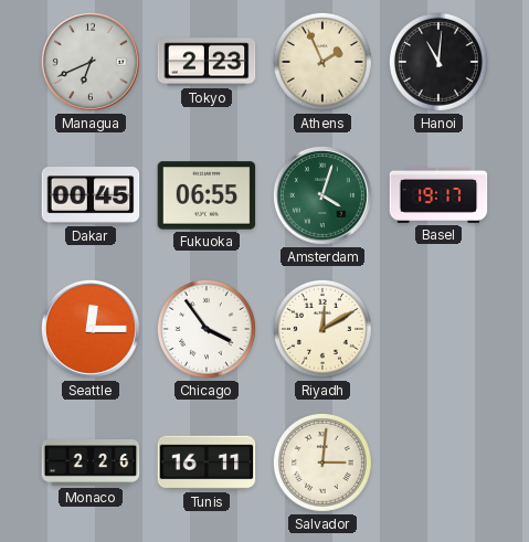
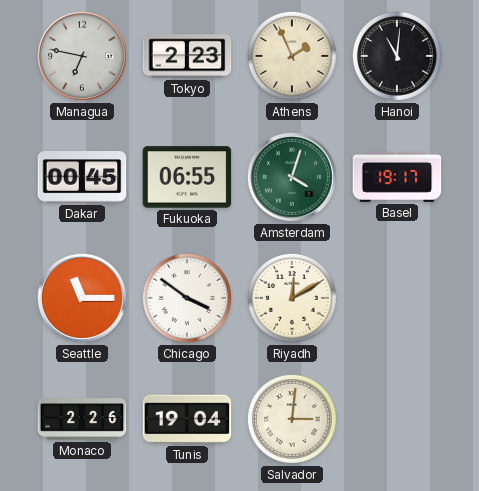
Managua: 6:41 -> 6:47 (82, 56)
Seattle: 12:15 -> 11:15 (82, 298)
Chicago: 3:54 -> 3:51 (187, 298)
Tunis: 16:11 -> 19:04 (187, 419)
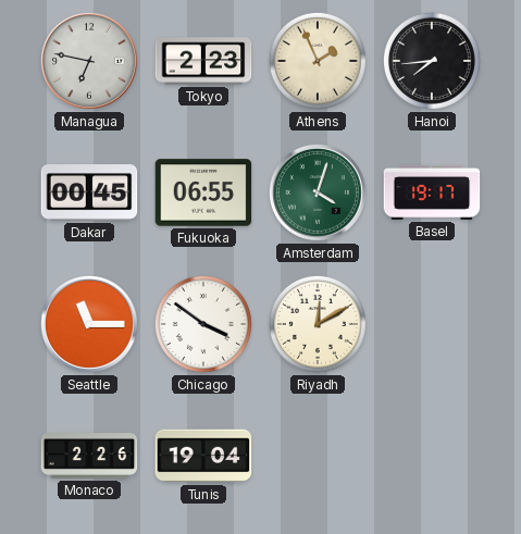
Hanoi: 11:01 -> 7:44 (432, 61)
Salvador: 3:01 -> none (292, 419)
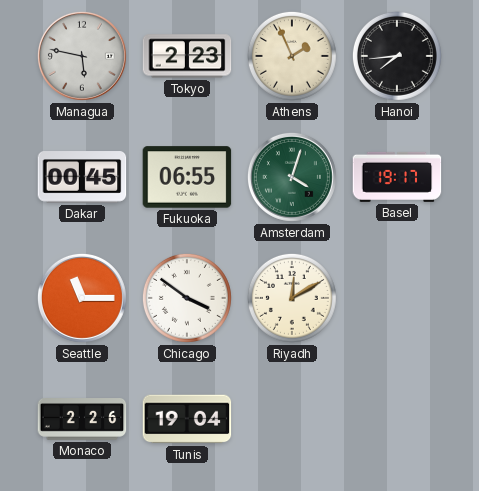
Managua: 6:47 -> 5:47 (82, 56)
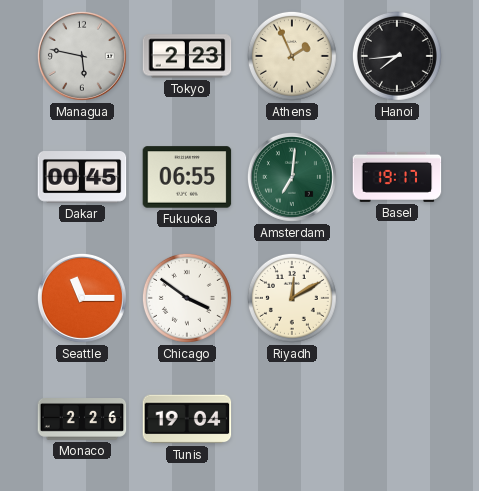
Amsterdam: 4:03 -> 7:01 (292, 177)
